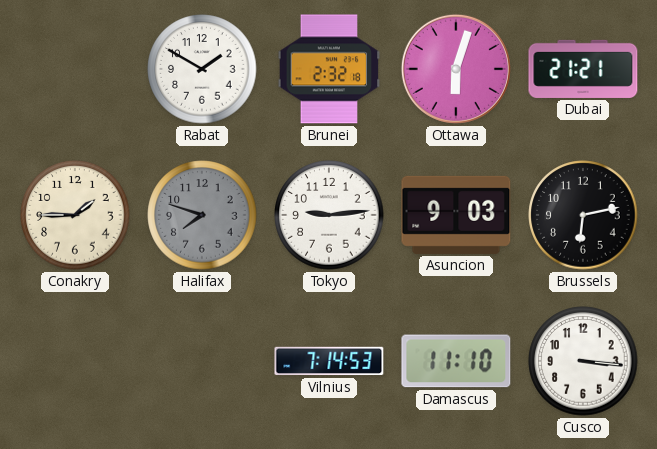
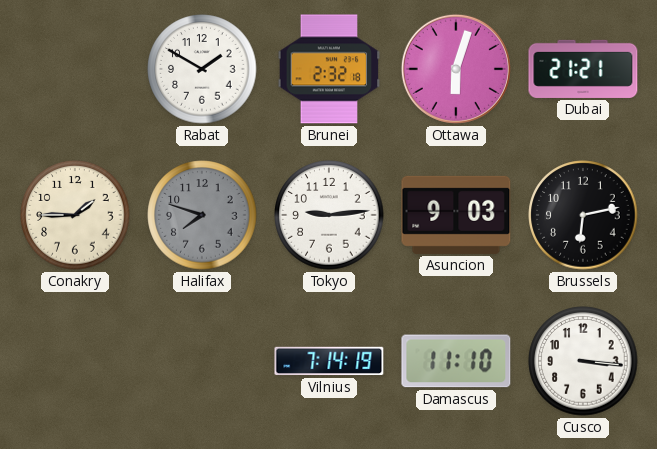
Vilnius: 7:14:53 -> 7:14:19 (329, 361)
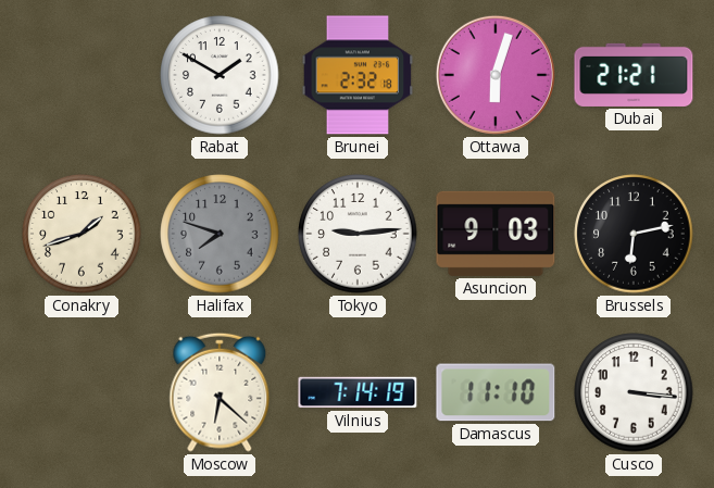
Conakry: 1:45 -> 1:42 (82, 234)
Moscow: none -> 6:22 (220, 392)
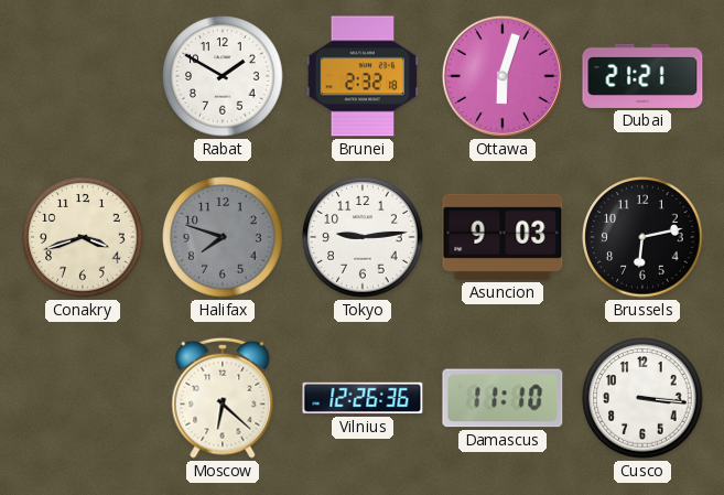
Conakry: 1:42 -> 3:42 (83, 237)
Vilnius: 7:14 -> 12:26 (363, 398)
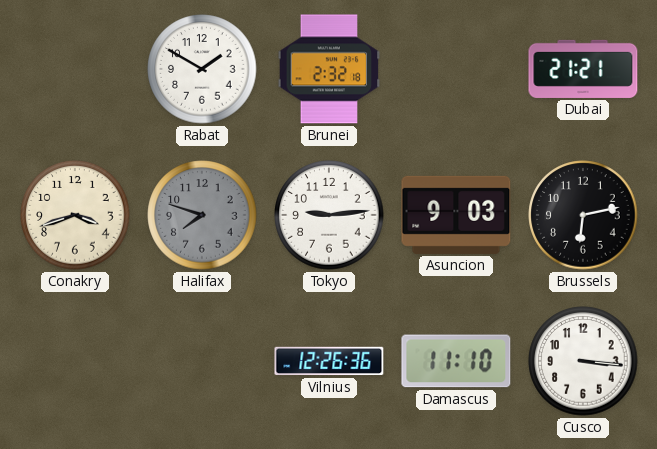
Ottawa: 6:03 -> none (503, 76)
Moscow: 6:22 -> none (223, 398)
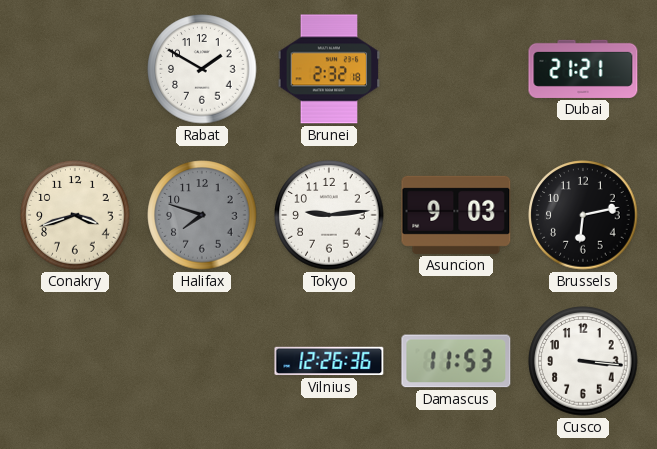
Damascus: 11:10 -> 11:53 (456, 361)
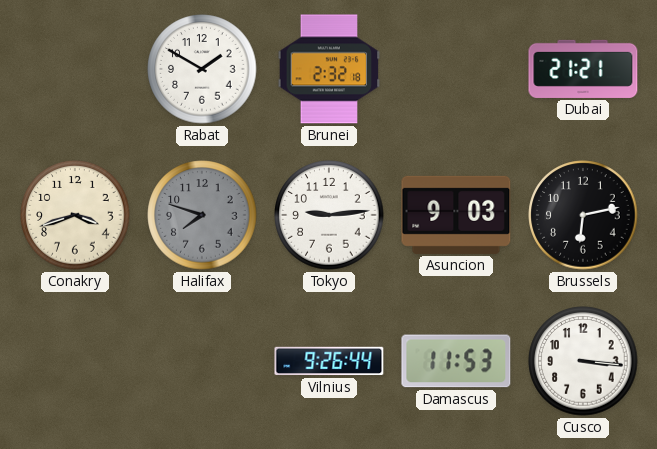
Vilnius: 12:26 -> 9:26 (329, 361)
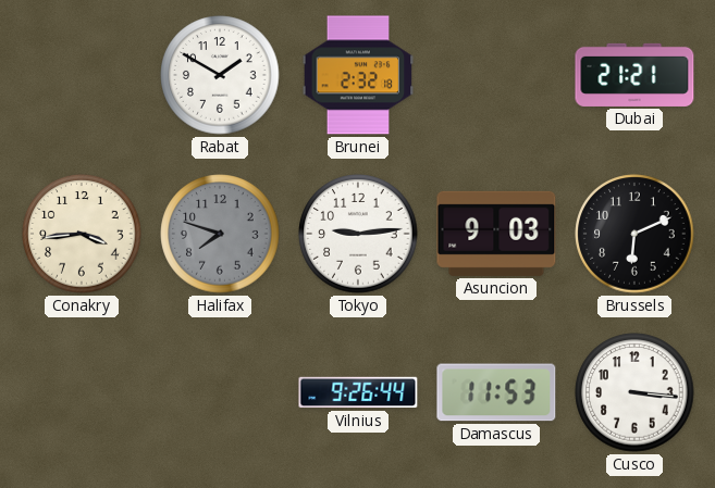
Conakry: 3:42 -> 3:44 (82, 234)
Brussels: 6:13 -> 6:11 (634, 234)
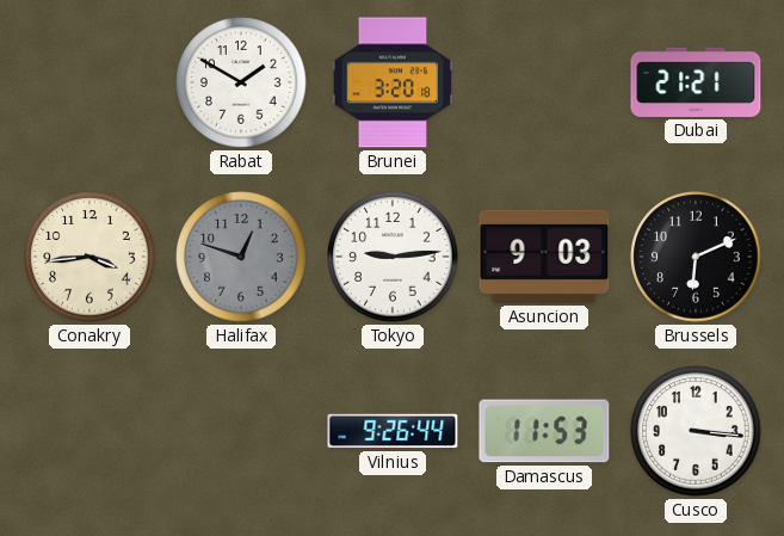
Brunei: 2:32 -> 3:20 (393, 82)
Halifax: 7:48 -> 12:48 (241, 257)
